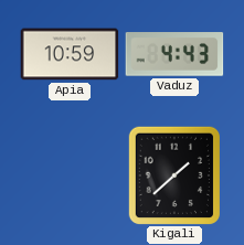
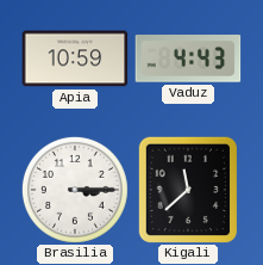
Brasilia: none -> 3:15 (75, 190)
Kigali: 1:38 -> 11:38 (187, 190)
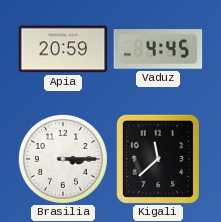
Apia: 10:59 -> 20:59 (63, 49)
Vaduz: 4:43 -> 4:45 (158, 49)
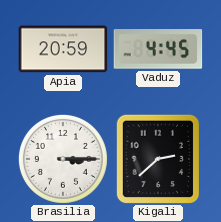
Kigali: 11:38 -> 2:38 (157, 159)
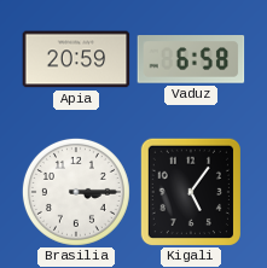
Vaduz: 4:45 -> 6:58 (191, 59)
Kigali: 2:38 -> 5:06 (190, 192)
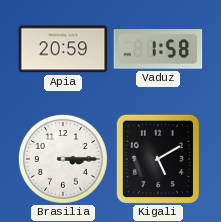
Vaduz: 6:58 -> 1:58 (158, 49)
Kigali: 5:06 -> 5:10 (157, 159)
